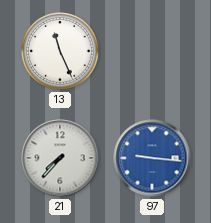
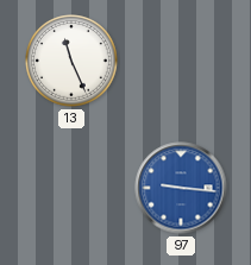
21: 7:37 -> none (60, 158)
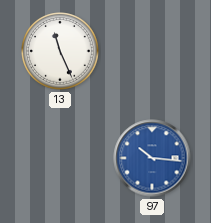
97: 9:16 -> 10:16 (152, 158)
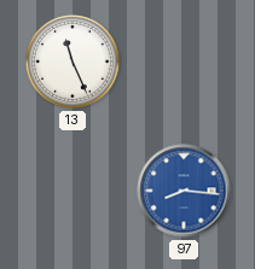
97: 10:16 -> 8:16 (184, 191)
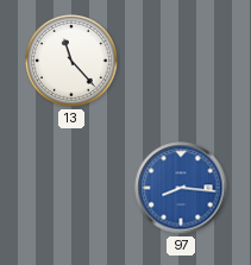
13: 11:26 -> 11:23 (71, 61)
